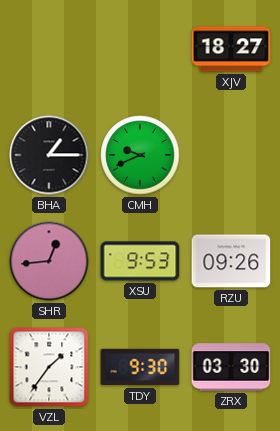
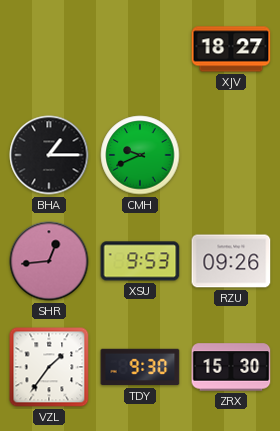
ZRX: 03:30 -> 15:30 (231, 367)
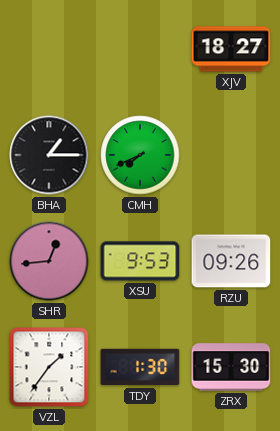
CMH: 9:41 -> 7:41 (140, 155)
TDY: 9:30 -> 1:30 (140, 367)
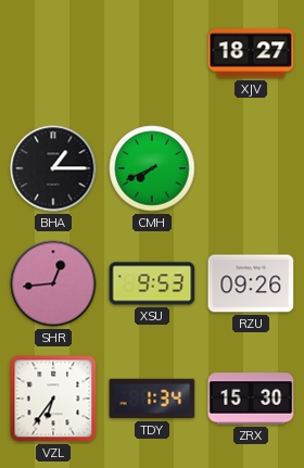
VZL: 1:36 -> 6:36 (53, 399)
TDY: 1:30 -> 1:34 (152, 399)
